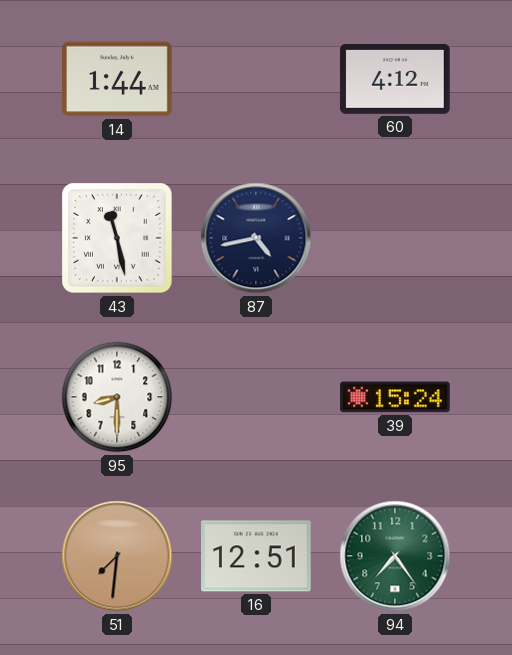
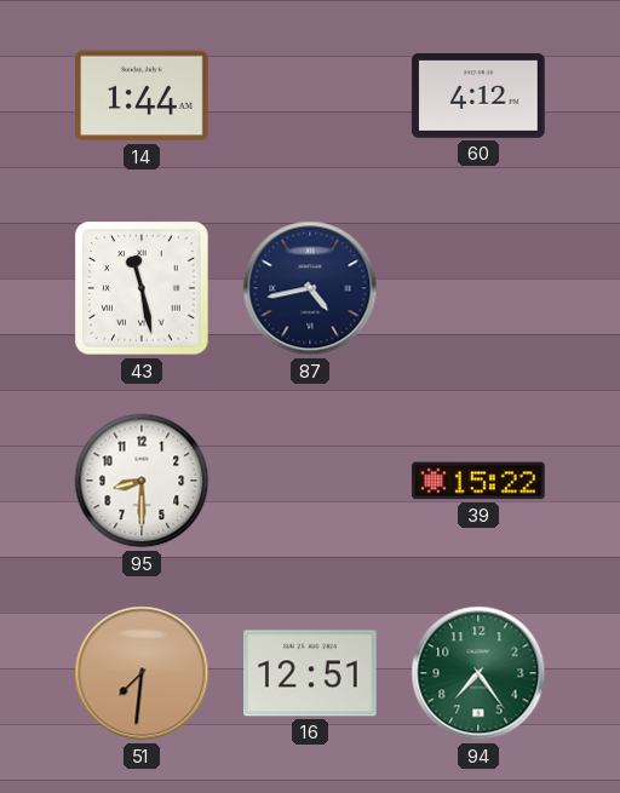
39: 15:24 -> 15:22 (478, 481)
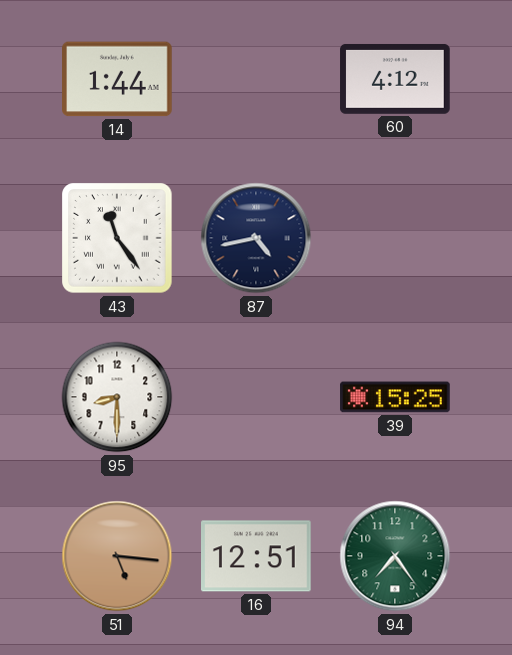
43: 11:28 -> 11:24 (117, 238)
39: 15:22 -> 15:25 (395, 397)
51: 7:31 -> 5:16 (117, 556)
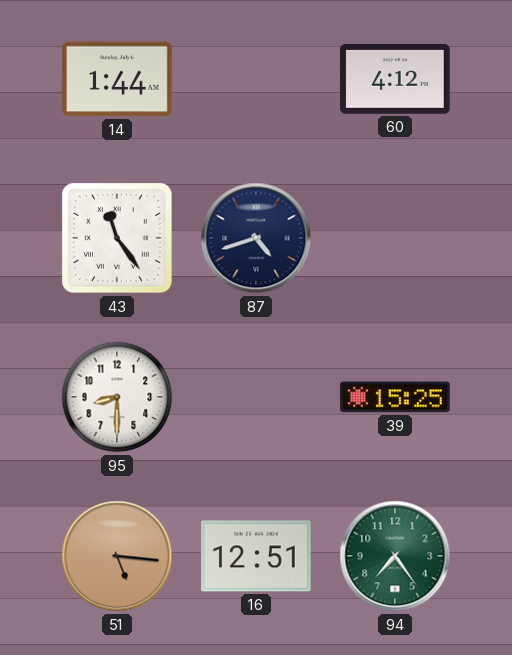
87: 4:43 -> 4:42 (256, 238)
